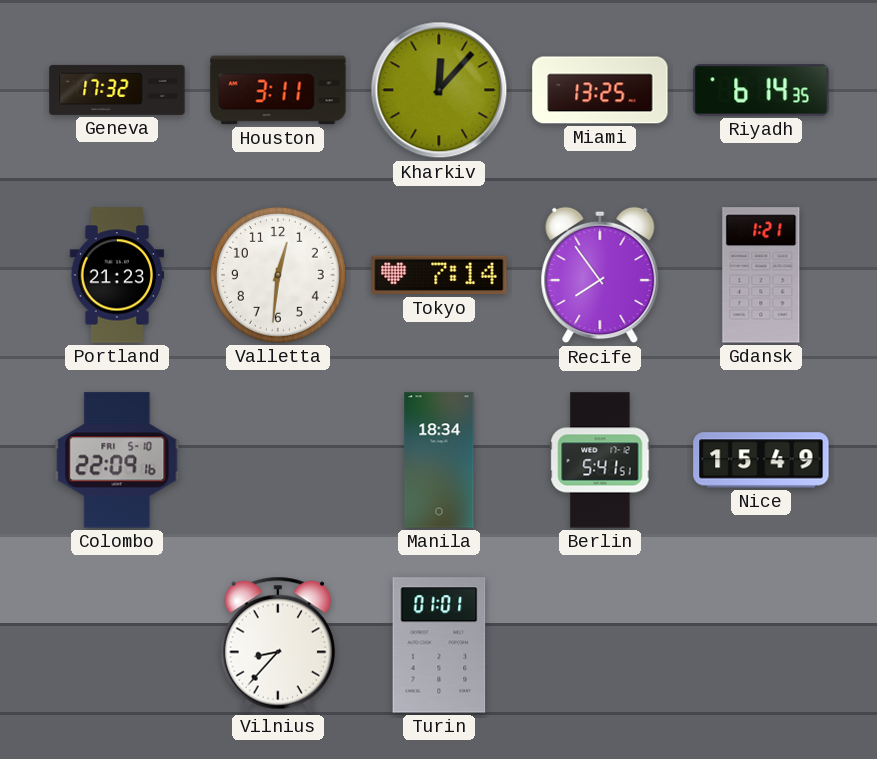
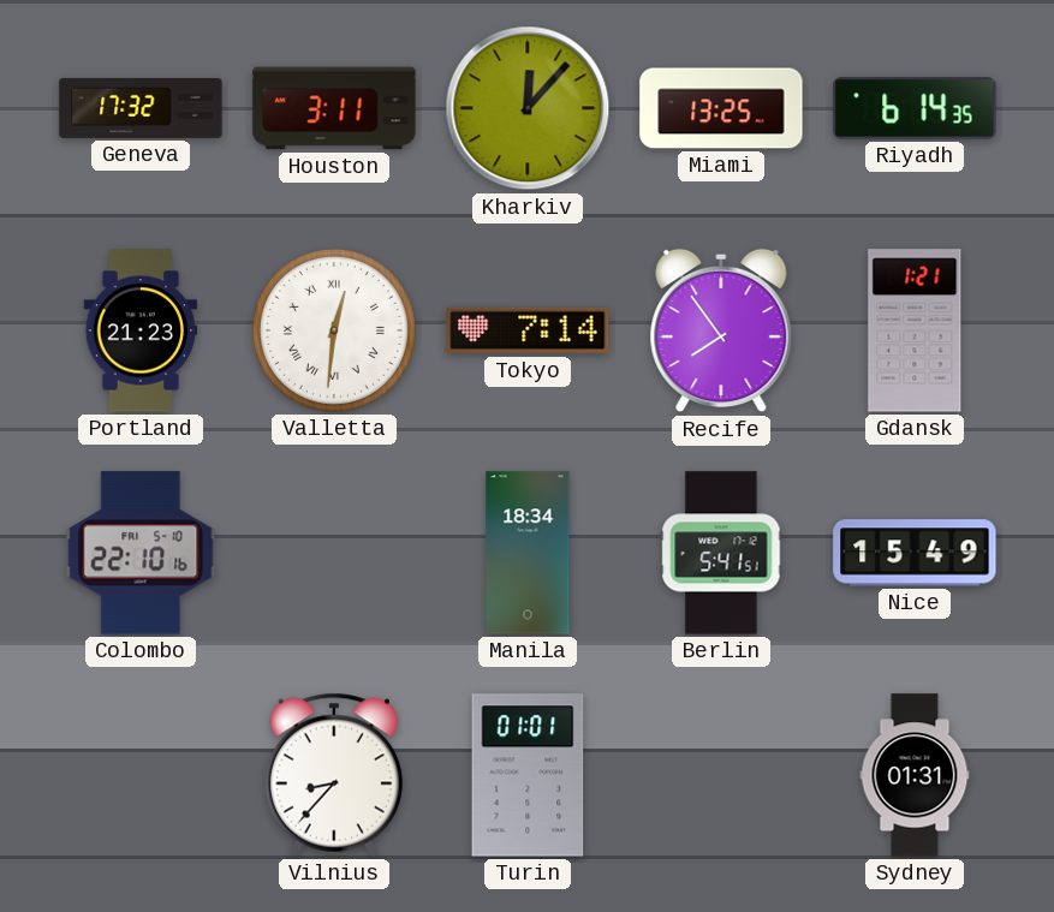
Valletta numerals: Arabic -> Roman (334, 330)
Colombo: 22:09 -> 22:10 (141, 553)
Sydney: none -> 01:31 (915, 775)
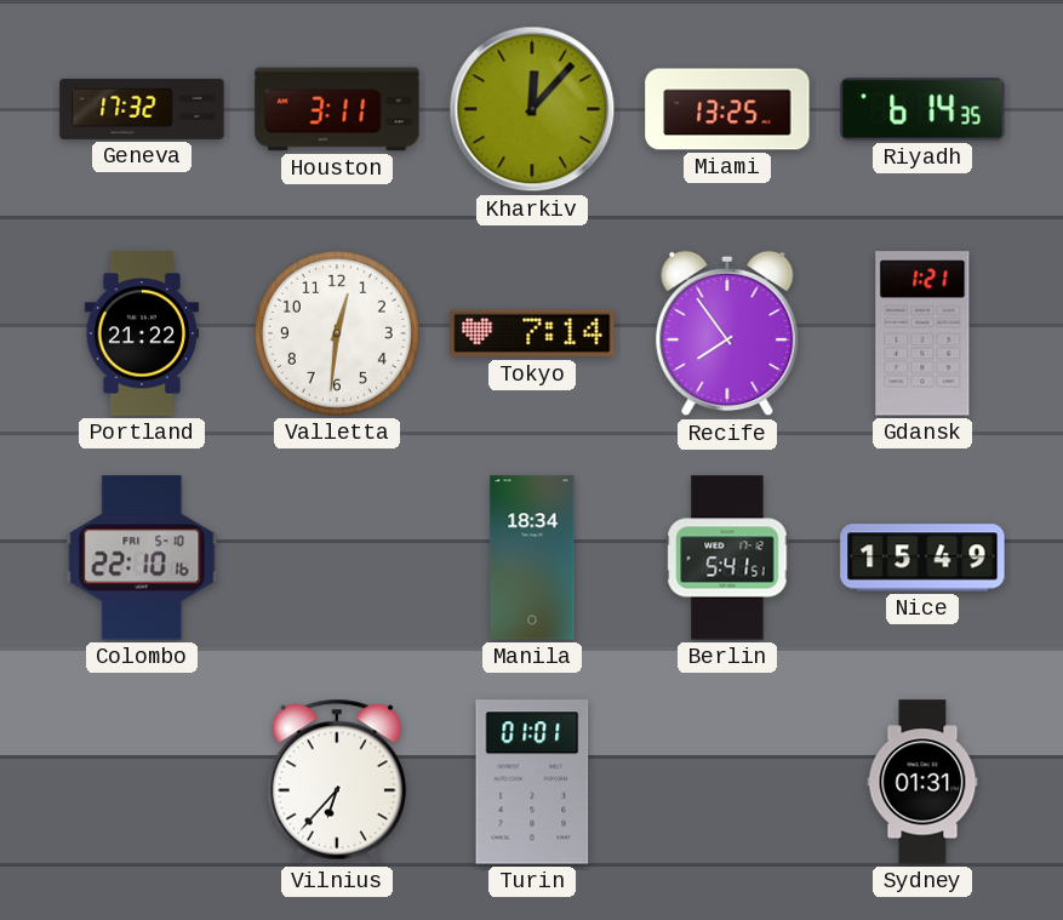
Portland: 21:23 -> 21:22 (142, 333)
Valletta numerals: Roman -> Arabic (337, 333)
Vilnius: 8:37 -> 6:37 (336, 782)
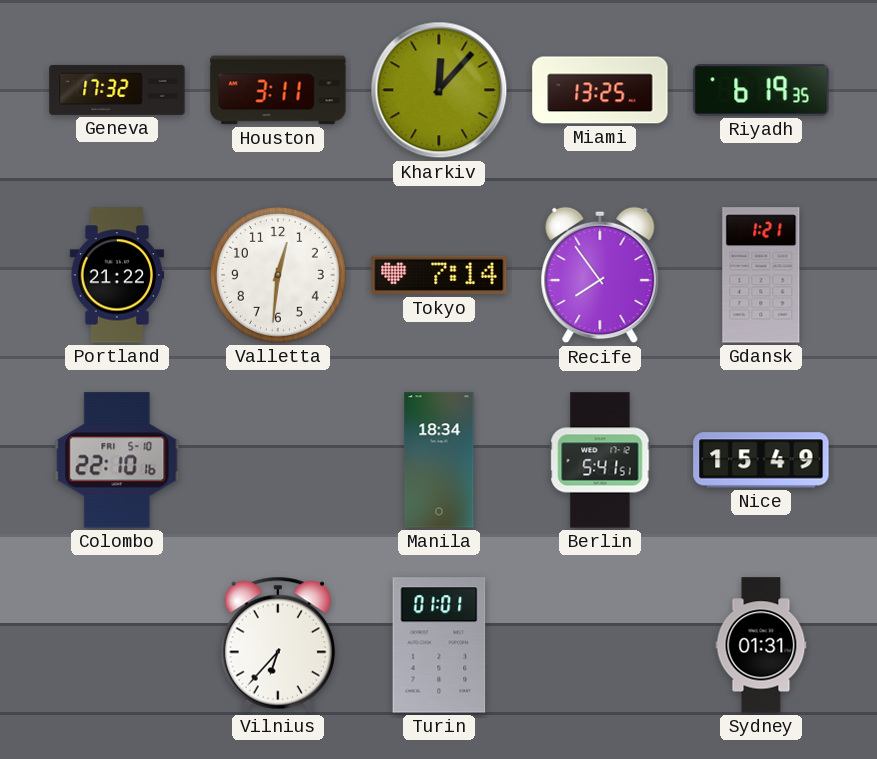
Riyadh: 6:14 -> 6:19 (761, 90)
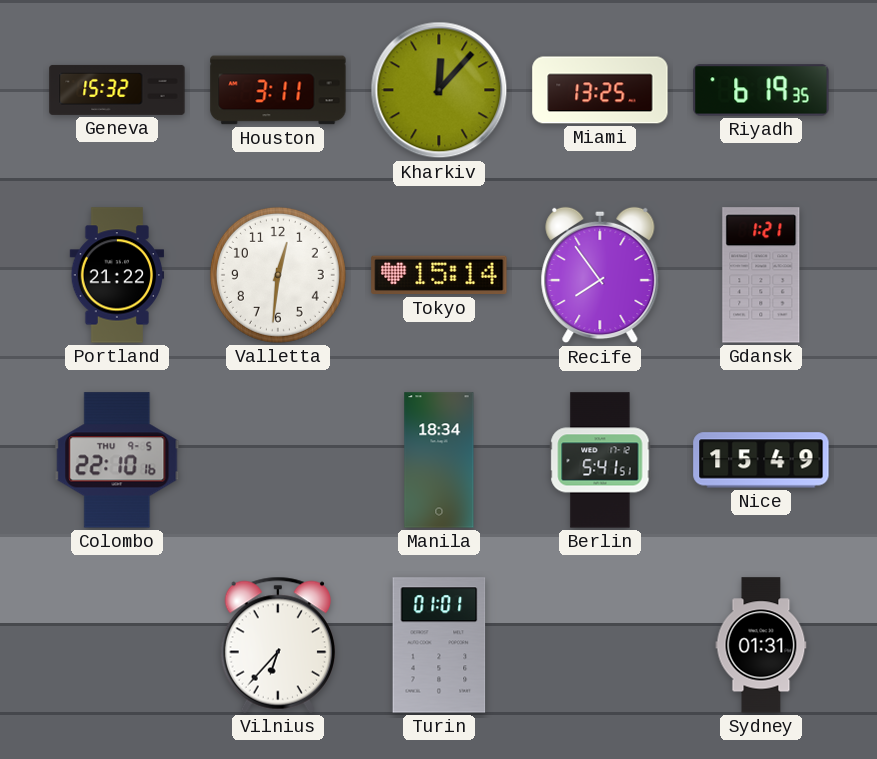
Geneva: 17:32 -> 15:32 (117, 90)
Tokyo: 7:14 -> 15:14 (439, 275)
Colombo date: FRI 5-10 -> THU 9-5 (117, 460)
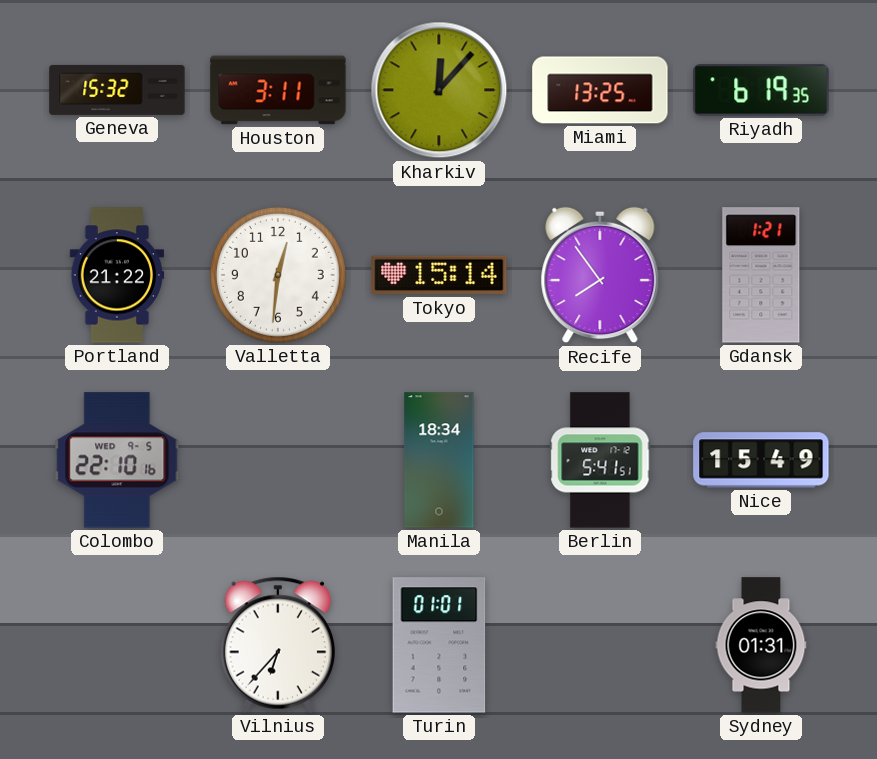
Colombo date: THU 9-5 -> WED 9-5 (117, 460)
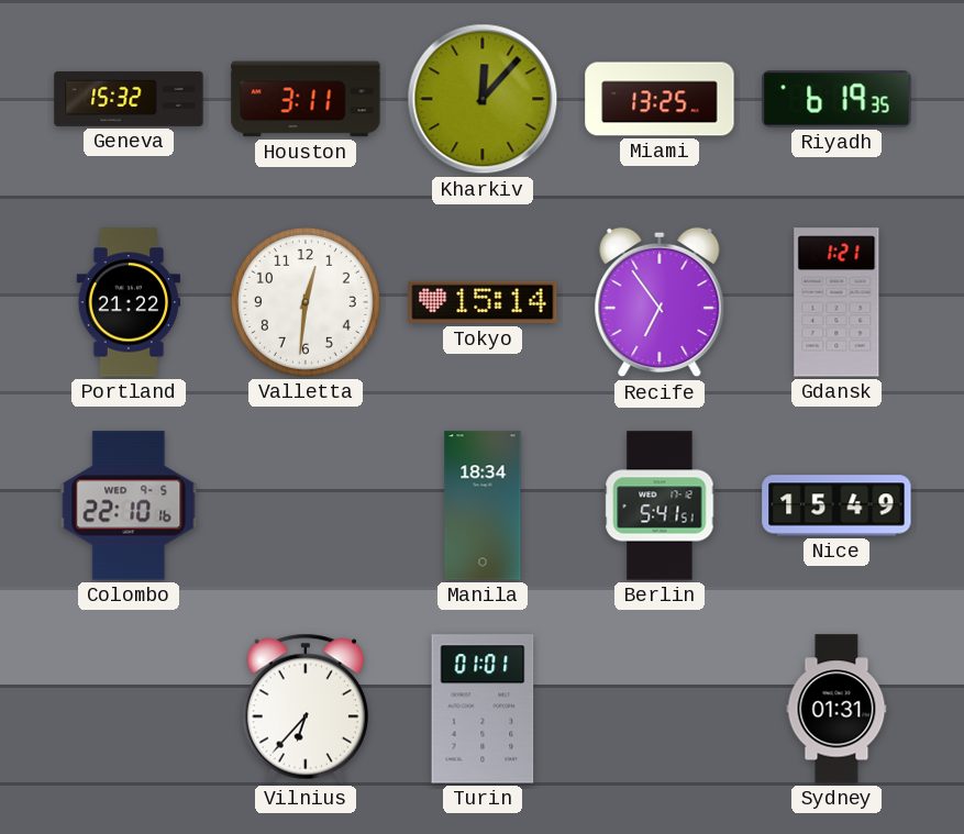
Recife: 7:54 -> 6:54 (660, 302)
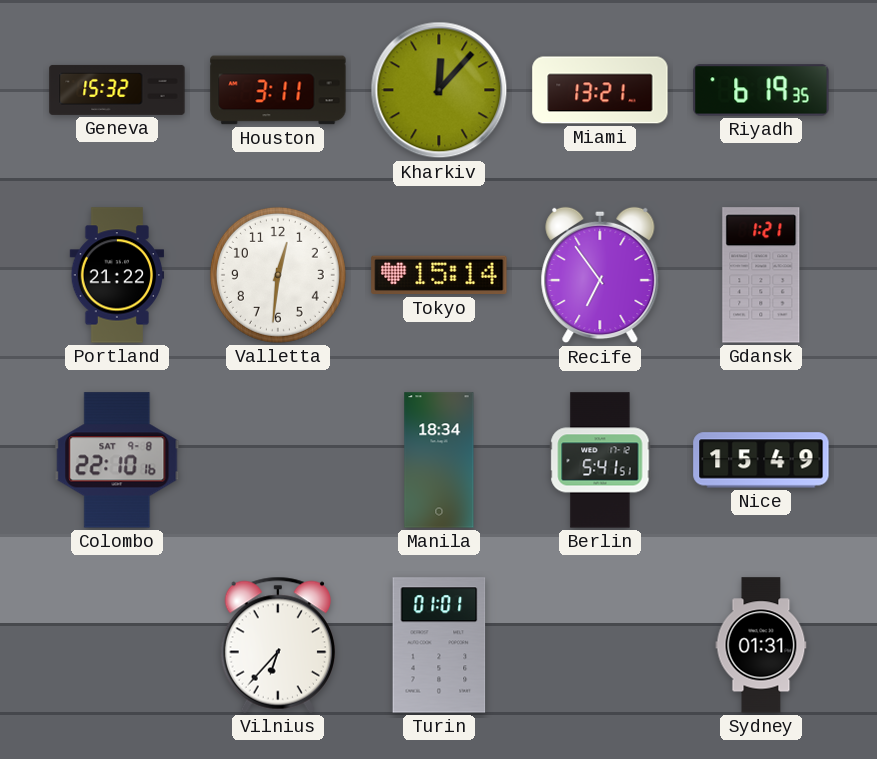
Miami: 13:25 -> 13:21 (600, 90)
Colombo date: WED 9-5 -> SAT 9-8 (117, 460)
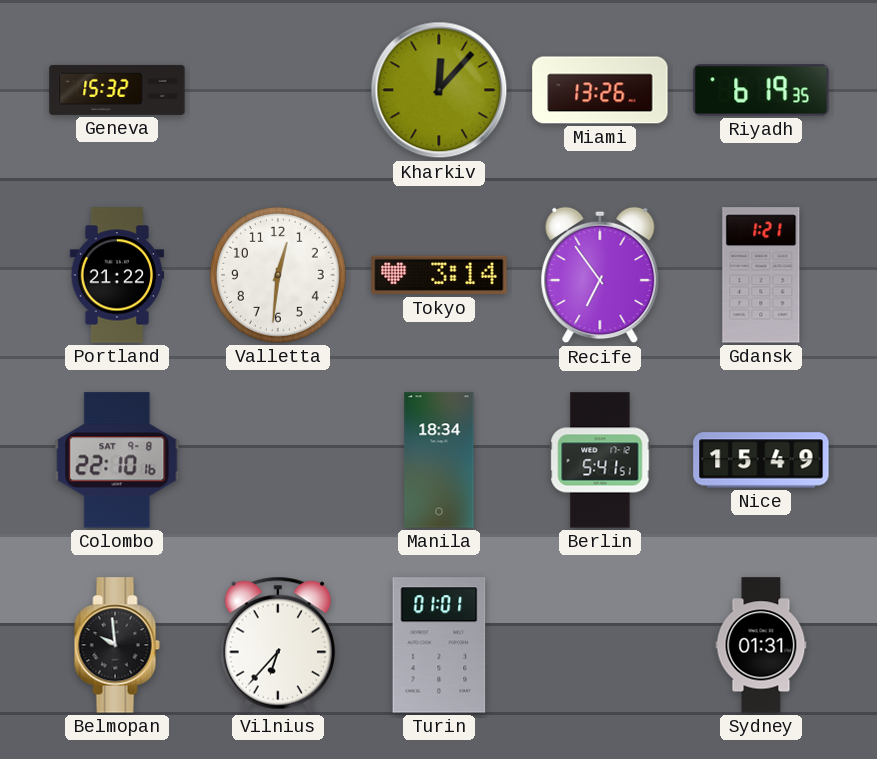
Houston: 3:11 -> none (278, 90)
Miami: 13:21 -> 13:26 (600, 90)
Tokyo: 15:14 -> 3:14 (439, 275)
Belmopan: none -> 9:59 (117, 645)
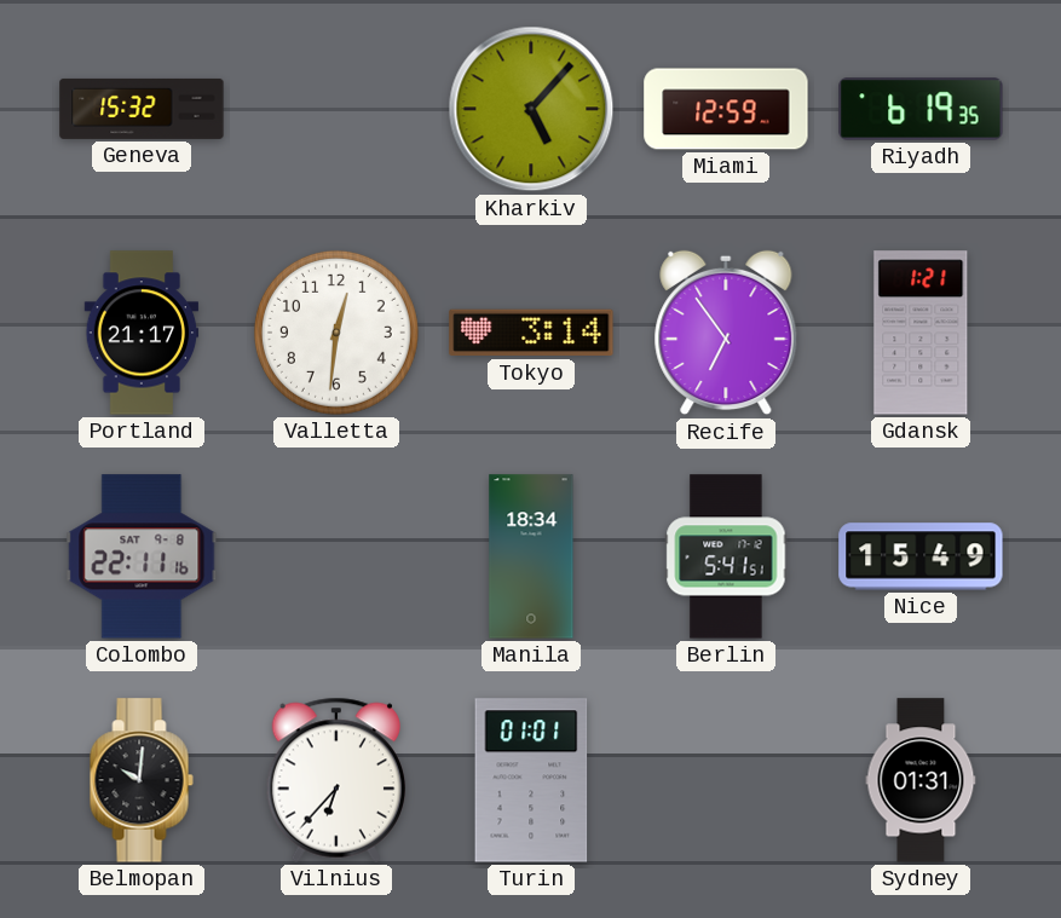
Kharkiv: 12:07 -> 5:07 (531, 109)
Miami: 13:26 -> 12:59 (726, 109)
Portland: 21:22 -> 21:17 (142, 333)
Colombo: 22:10 -> 22:11 (142, 556)
Belmopan: 9:59 -> 10:01 (142, 780)
